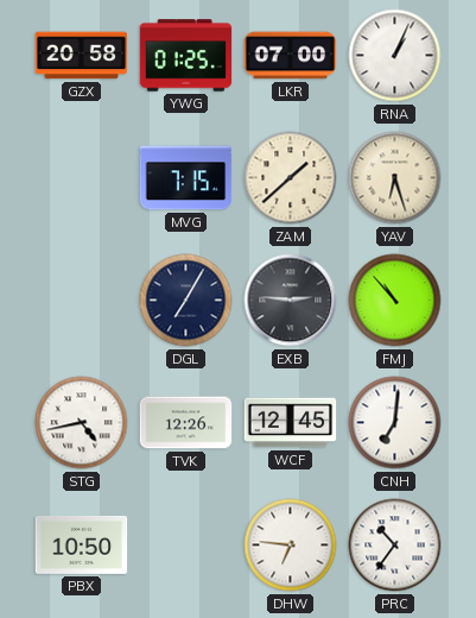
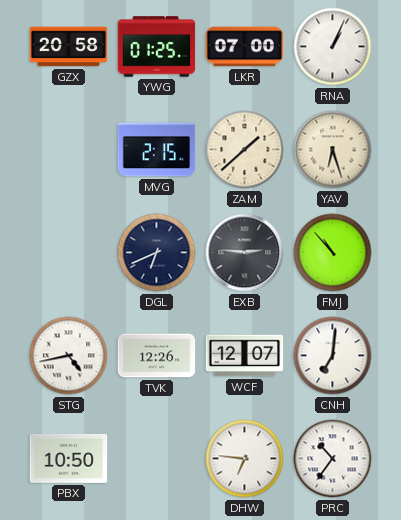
MVG: 7:15 -> 2:15 (157, 150)
DGL: 7:05 -> 6:41 (157, 253)
WCF: 12:45 -> 12:07 (245, 356)
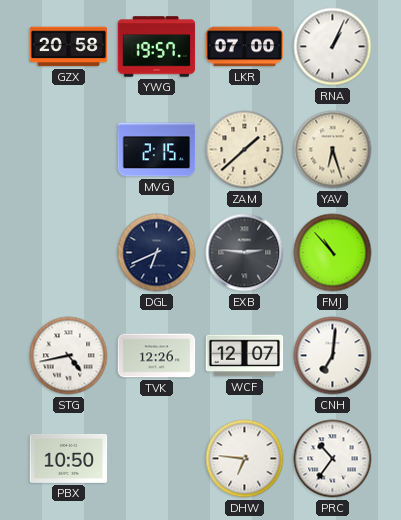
YWG: 01:25 -> 19:57 (157, 47)
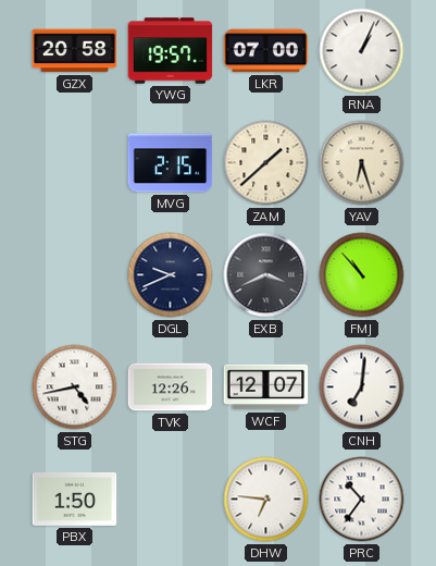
DGL: 6:41 -> 9:41 (171, 275)
EXB: 2:46 -> 3:41 (266, 275)
PBX: 10:50 -> 1:50 (75, 499)
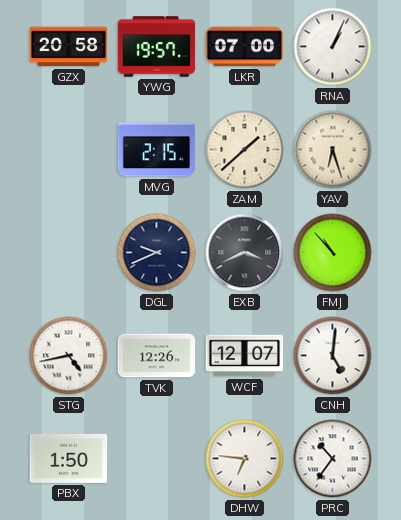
CNH: 7:01 -> 5:01 (333, 356)
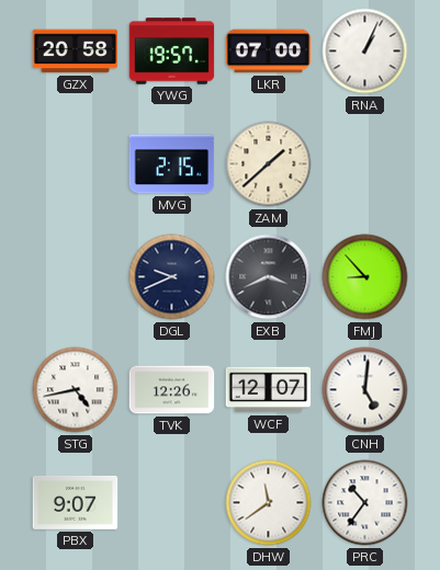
YAV: 6:27 -> none (333, 150)
FMJ: 10:53 -> 8:53 (365, 277)
PBX: 1:50 -> 9:07 (76, 502)
DHW: 6:46 -> 11:39 (269, 503)
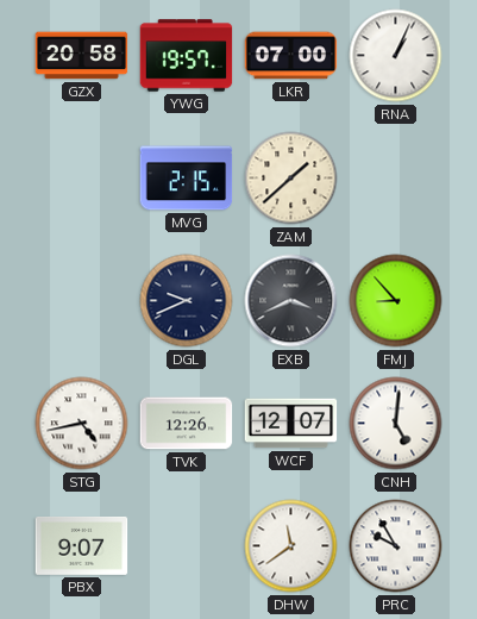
PRC: 10:36 -> 9:55 (396, 546)
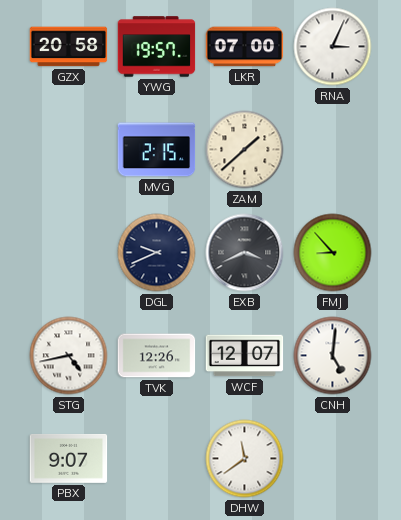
RNA: 1:04 -> 3:04 (333, 47)
PRC: 9:55 -> none (396, 546)
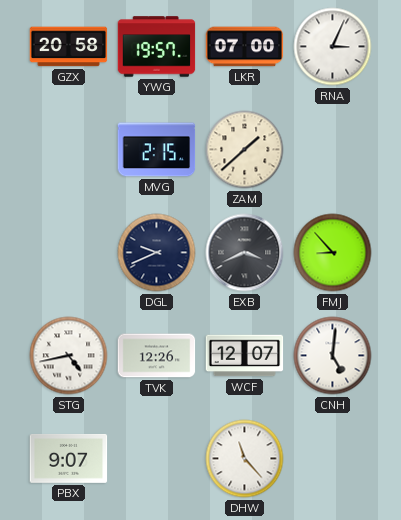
DHW: 11:39 -> 11:23 (245, 459)
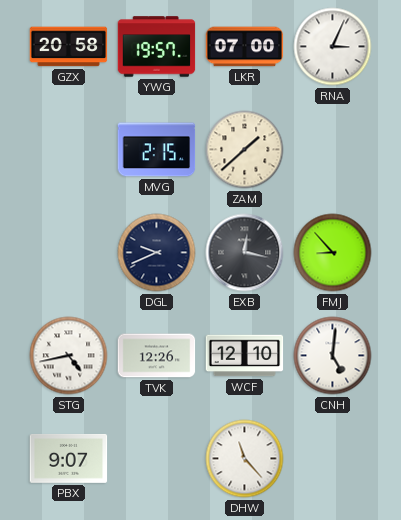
EXB: 3:41 -> 12:17 (245, 253)
WCF: 12:07 -> 12:10 (245, 356)
